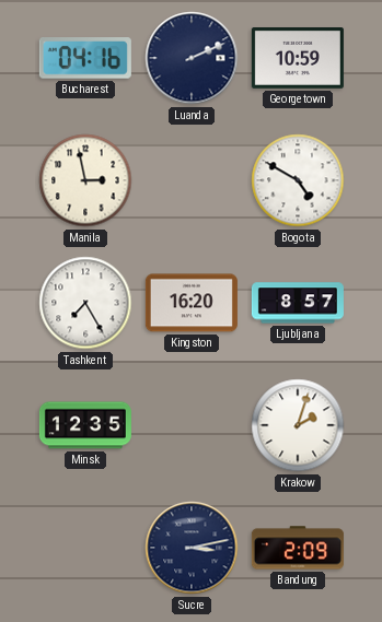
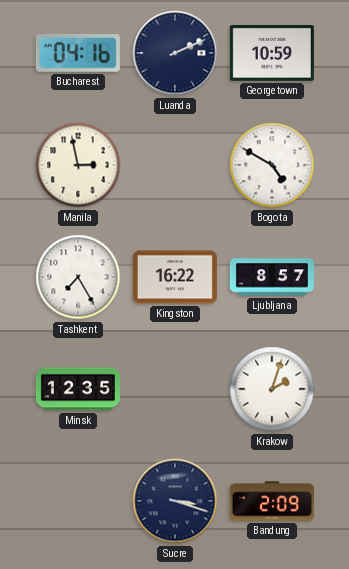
Kingston: 16:20 -> 16:22 (175, 277)
Sucre: 3:13 -> 3:18 (175, 501)
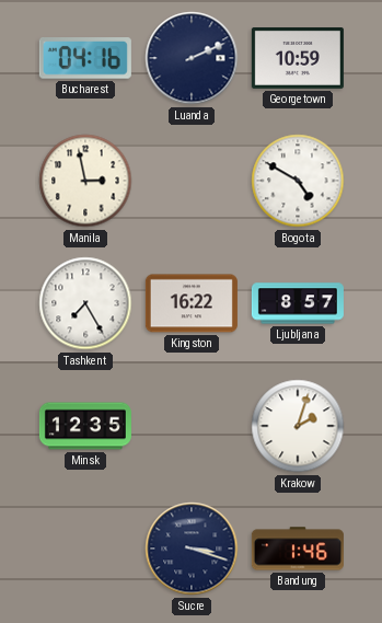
Bandung: 2:09 -> 1:46 (298, 549)
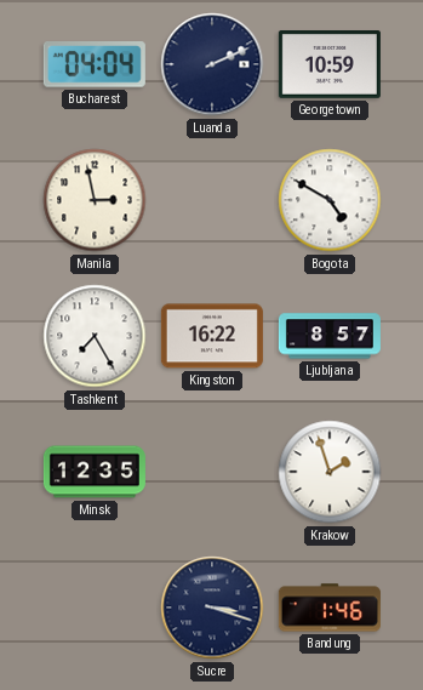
Bucharest: 04:16 -> 04:04 (95, 65)
Krakow: 2:03 -> 1:57 (330, 472)
